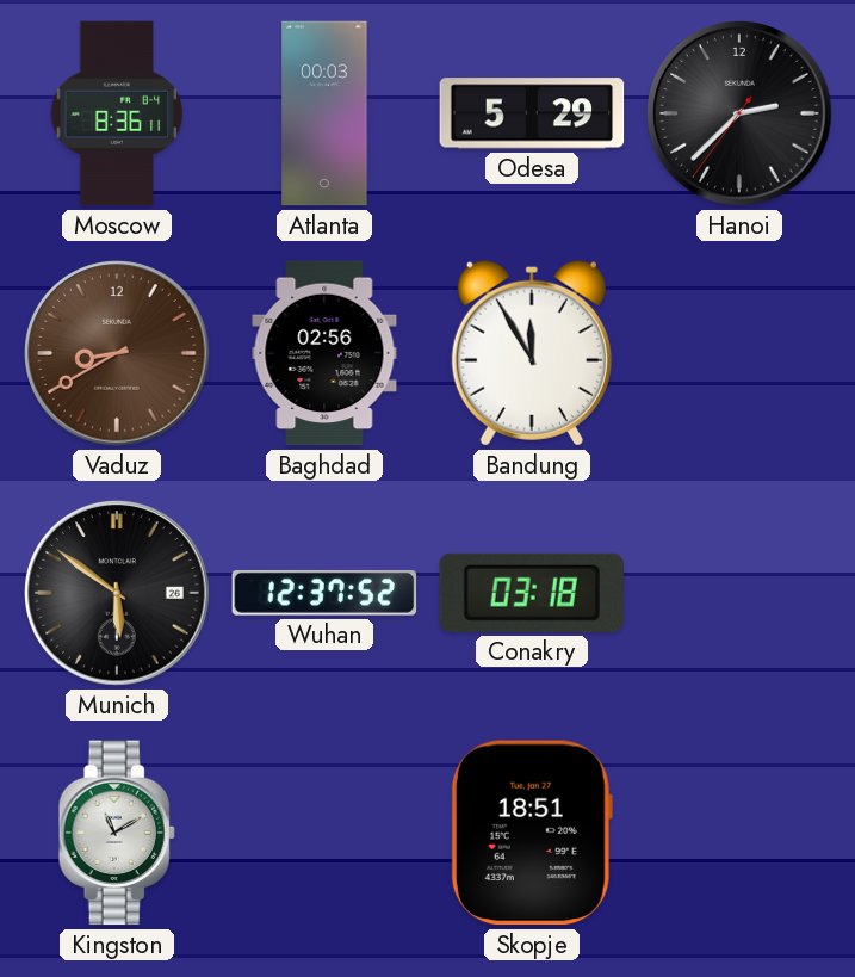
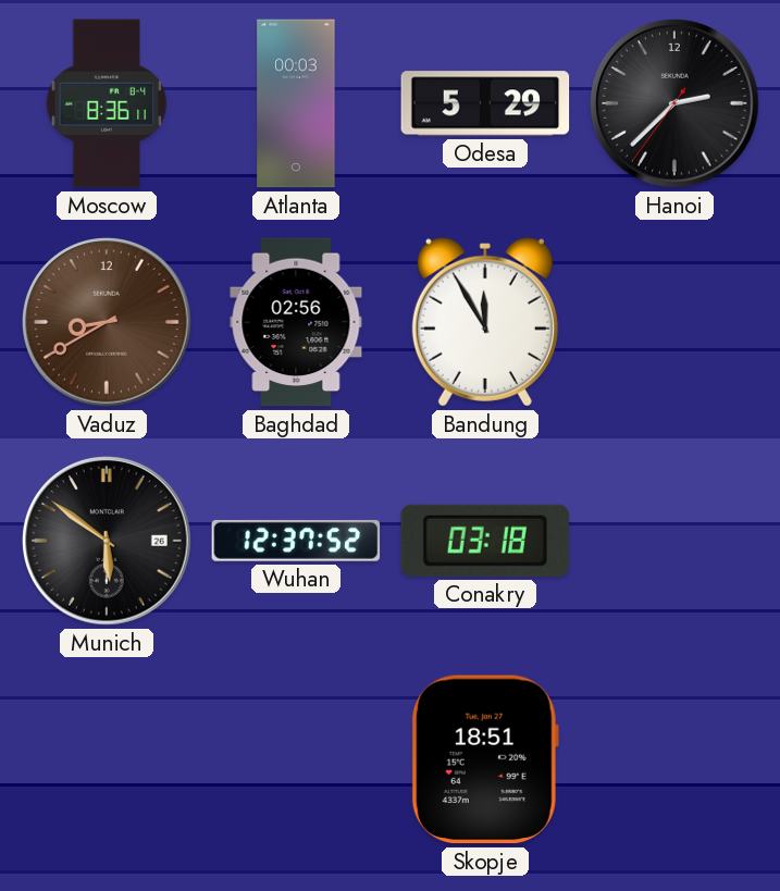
Kingston: 11:10 -> none (117, 833)
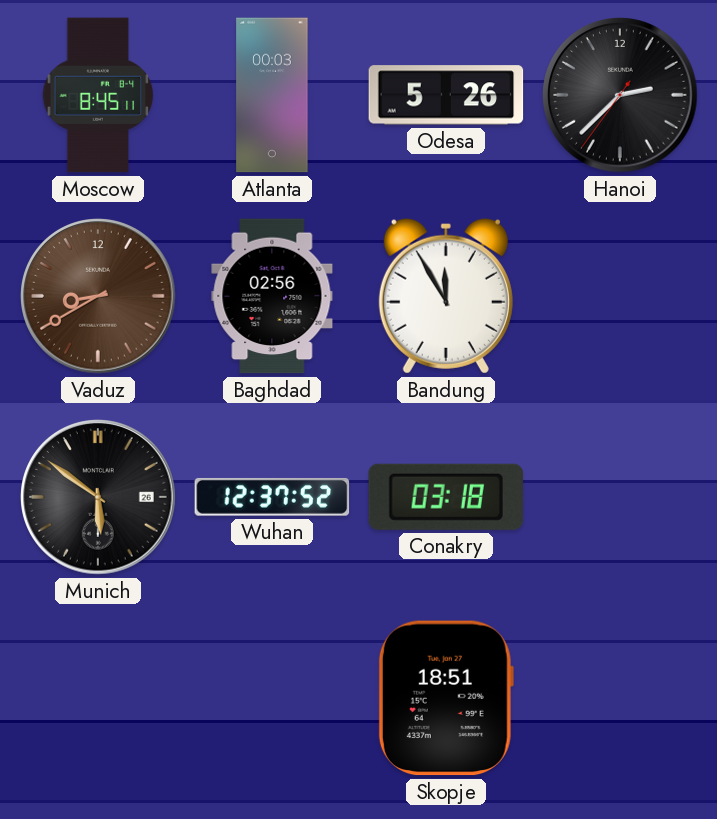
Moscow: 8:36 -> 8:45 (98, 95)
Odesa: 5:29 -> 5:26 (446, 95)
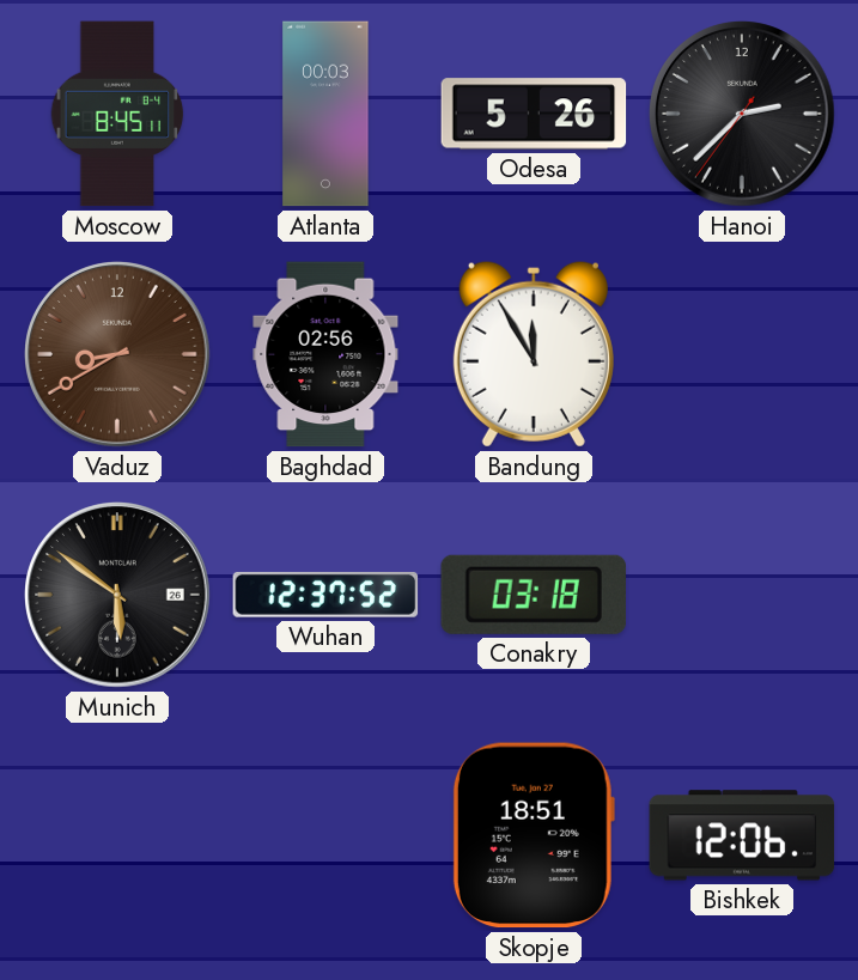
Bishkek: none -> 12:06 (742, 835)
